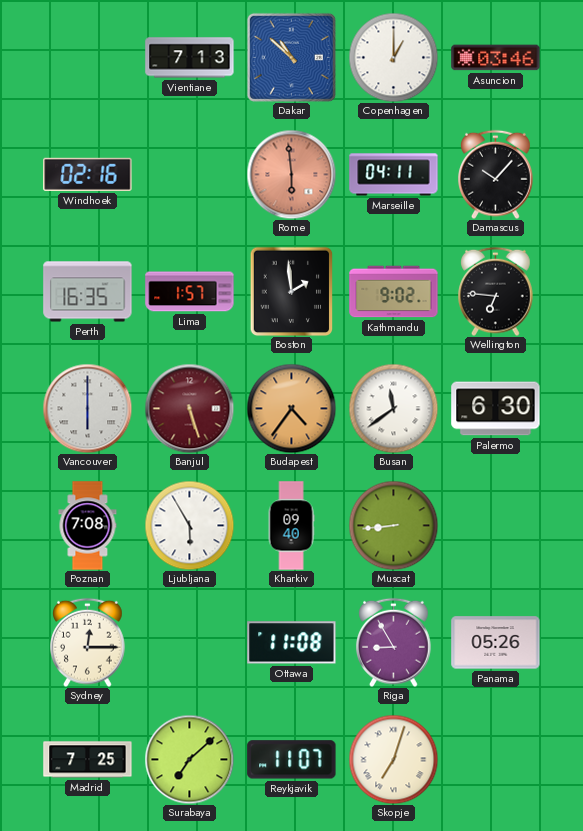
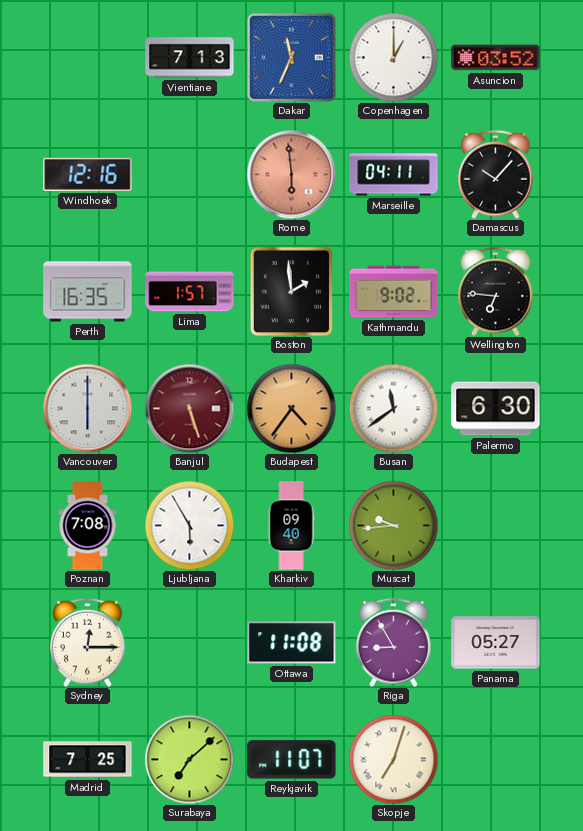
Dakar: 10:52 -> 11:34 (291, 57)
Asuncion: 03:46 -> 03:52 (496, 58)
Windhoek: 02:16 -> 12:16 (88, 174)
Muscat: 8:44 -> 9:44 (393, 525)
Panama: 05:26 -> 05:27 (496, 643)
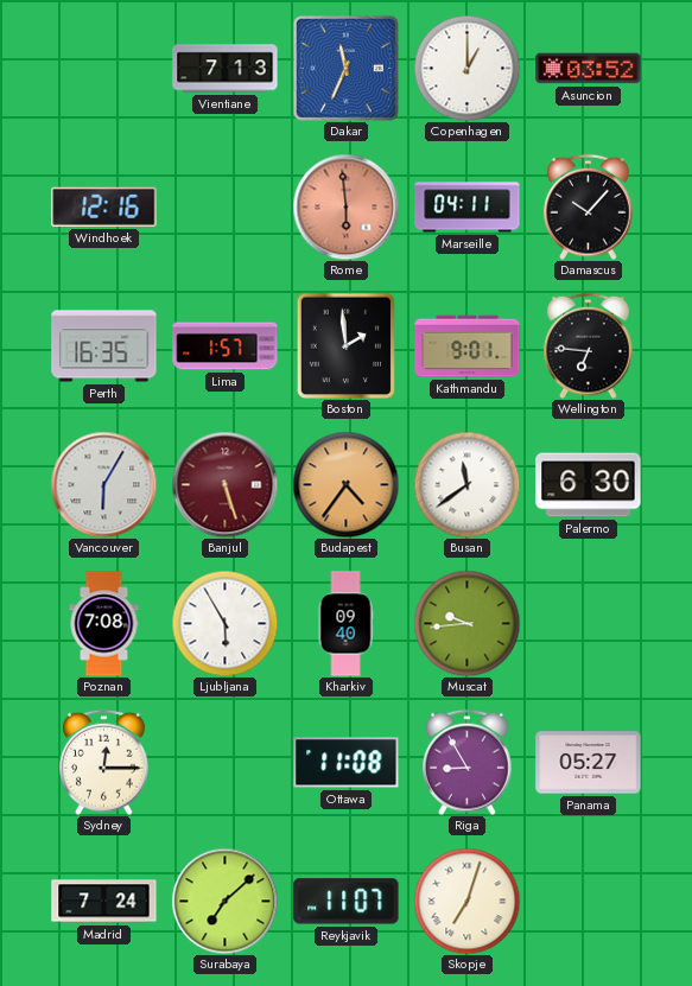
Kathmandu: 9:02 -> 9:01 (468, 346)
Vancouver: 6:00 -> 6:05 (103, 484)
Madrid: 7:25 -> 7:24 (104, 902)
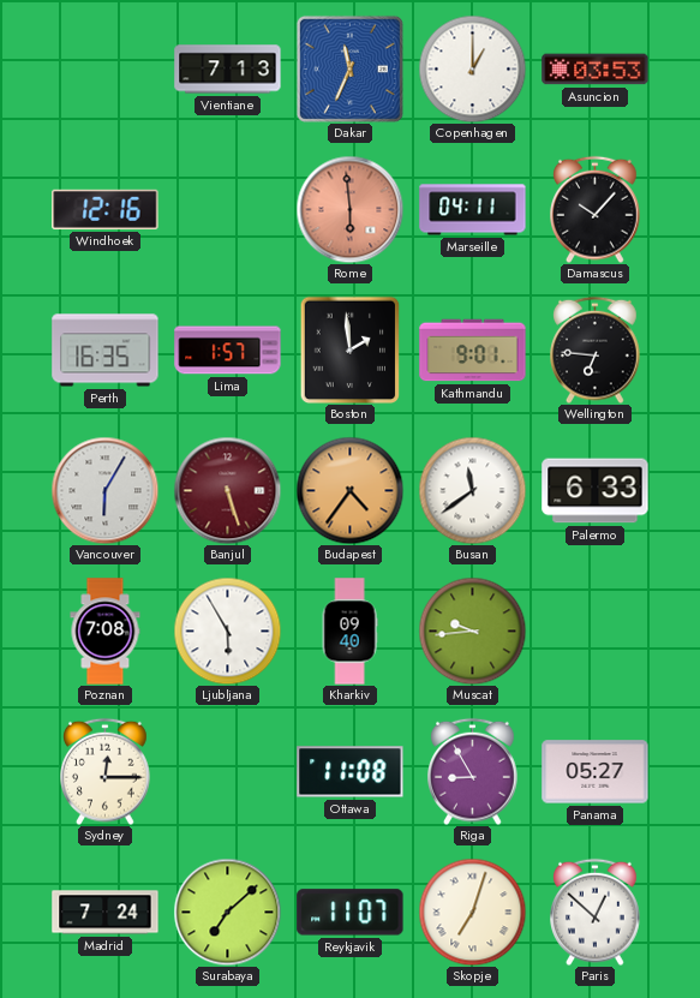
Asuncion: 03:52 -> 03:53 (596, 70)
Palermo: 6:30 -> 6:33 (596, 491)
Paris: none -> 12:52 (596, 912)
